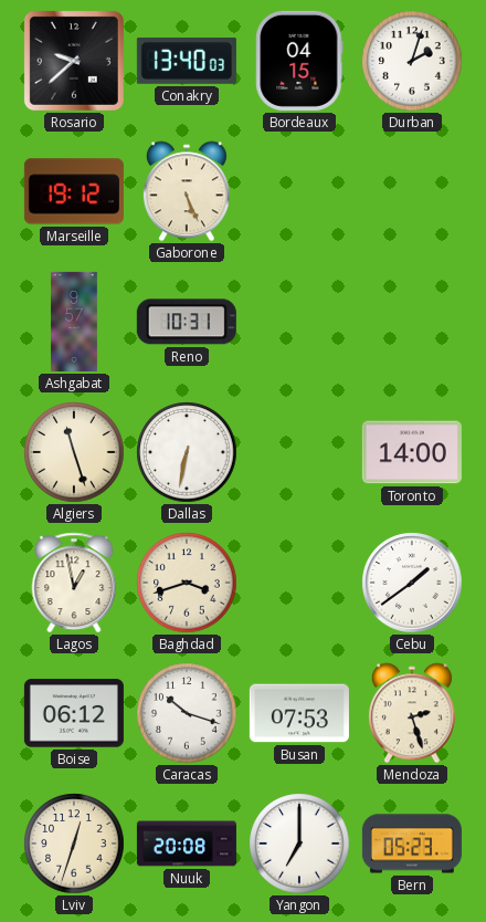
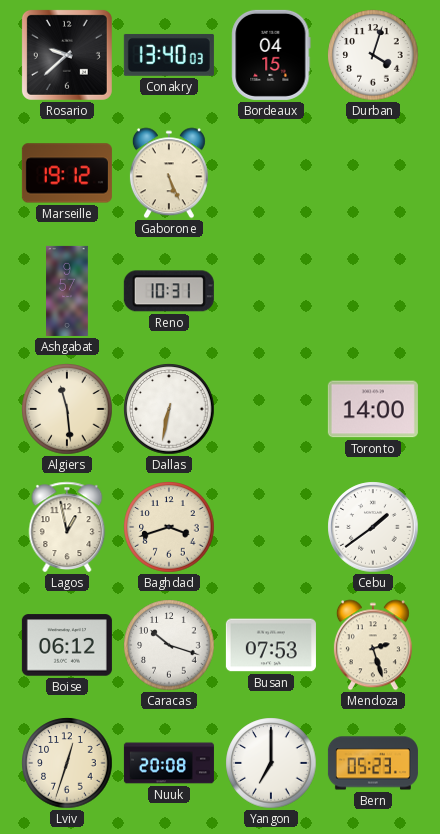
Durban: 2:03 -> 4:03 (373, 55)
Algiers: 11:27 -> 11:29 (67, 409)
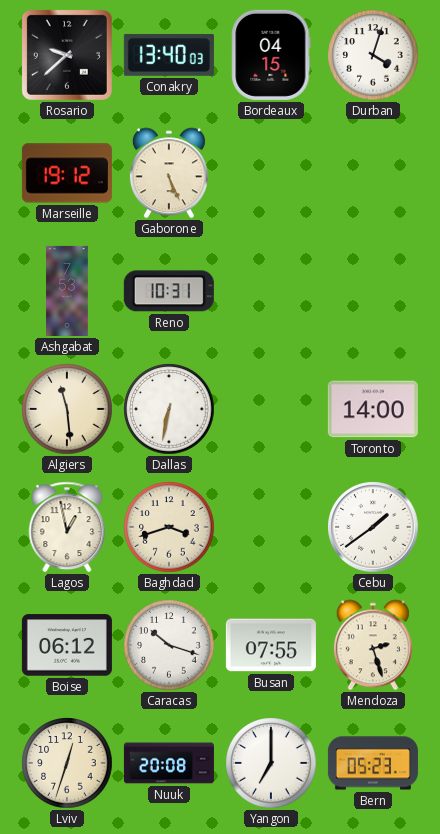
Ashgabat: 9:57 -> 7:53 (67, 291)
Busan: 07:53 -> 07:55 (271, 645)
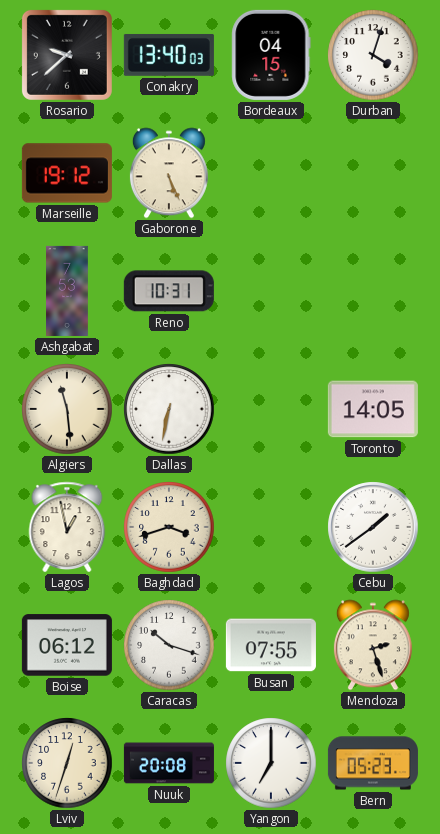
Toronto: 14:00 -> 14:05 (373, 409)
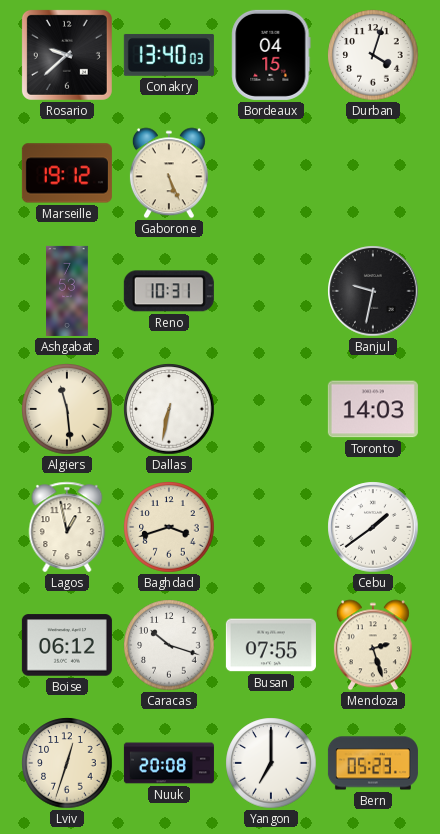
Banjul: none -> 9:32 (373, 291)
Toronto: 14:05 -> 14:03 (373, 409)
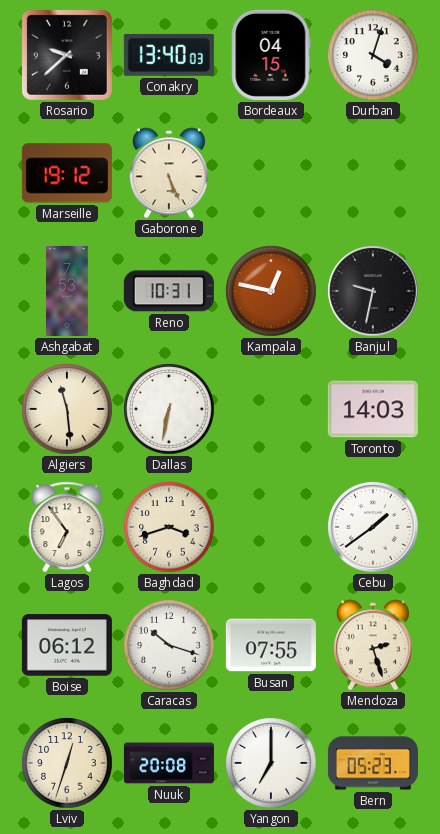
Kampala: none -> 12:47 (271, 291)
Lagos: 12:58 -> 6:54 (67, 527)
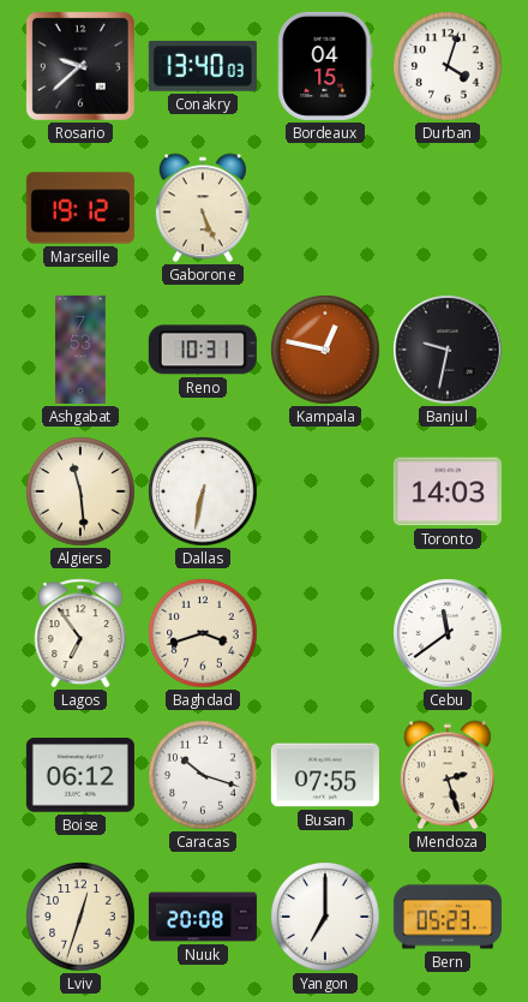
Cebu: 1:39 -> 11:39 (448, 633)
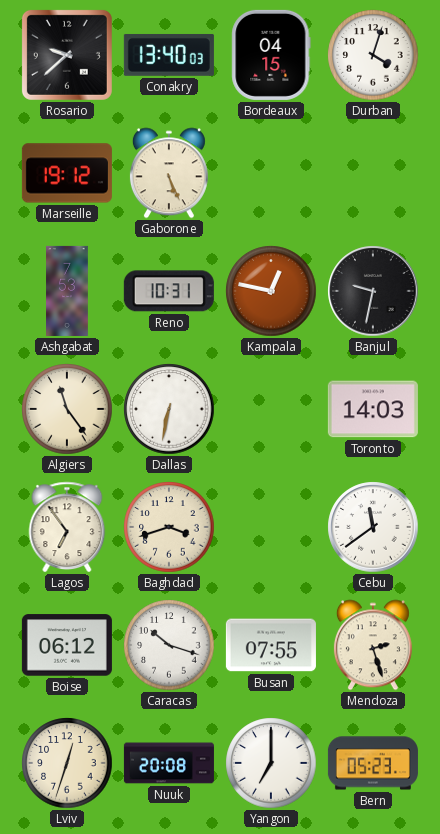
Algiers: 11:29 -> 11:24 (67, 409)
